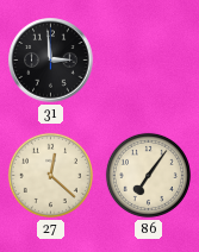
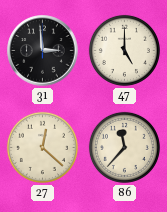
47: none -> 5:00 (124, 50)
86: 7:06 -> 11:37 (124, 147)
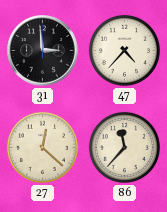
47: 5:00 -> 4:37 (124, 50)
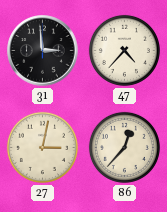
27: 12:22 -> 3:02 (42, 147)
86: 11:37 -> 12:37 (124, 147)
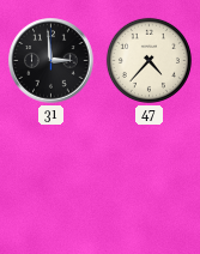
27: 3:02 -> none (42, 147)
86: 12:37 -> none (124, 147)
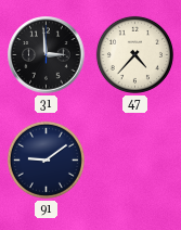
91: none -> 9:09 (46, 159)
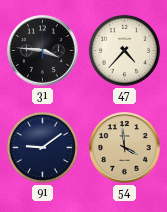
31: 2:59 -> 3:46 (43, 51)
54: none -> 3:59 (125, 148)
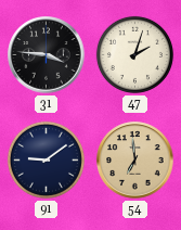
47: 4:37 -> 2:03 (134, 54)
54: 3:59 -> 6:59 (135, 161)
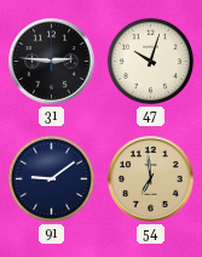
31: 3:46 -> 2:46 (52, 62)
47: 2:03 -> 10:03 (150, 61)
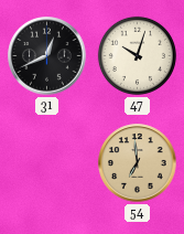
31: 2:46 -> 12:41 (47, 56)
91: 9:09 -> none (51, 178)
